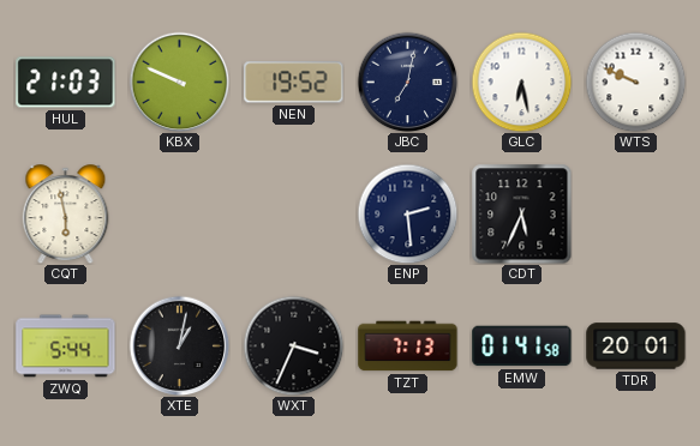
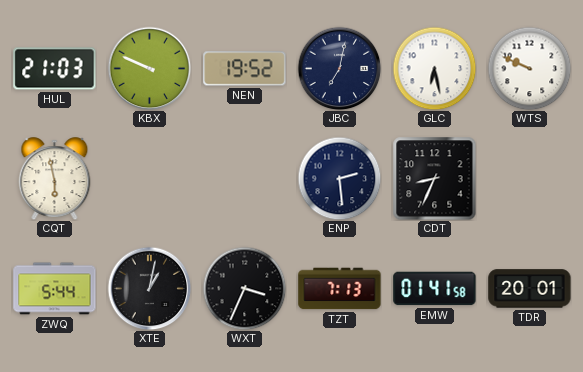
CDT: 5:34 -> 8:34 (434, 178)
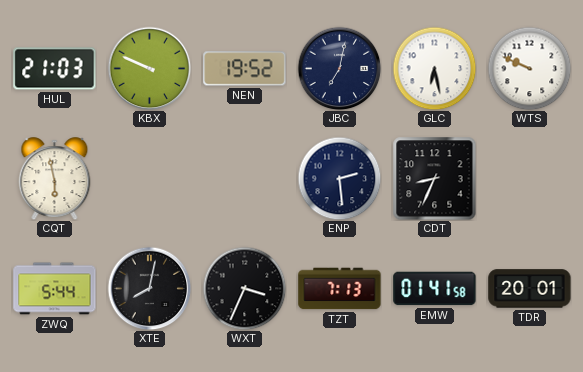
XTE: 1:02 -> 8:02 (149, 288)
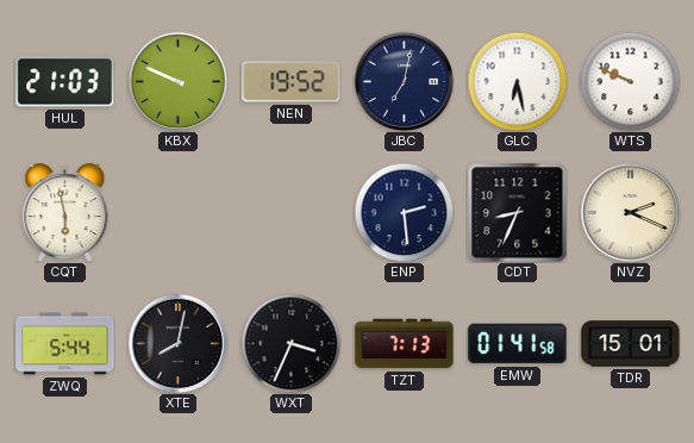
NVZ: none -> 2:19 (630, 212)
TDR: 20:01 -> 15:01 (631, 344)
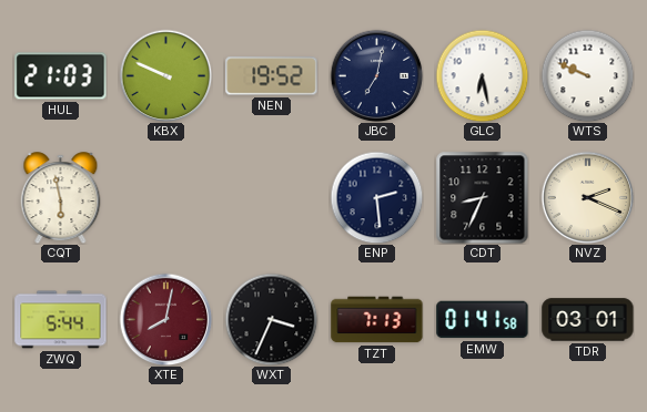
XTE dial: black -> burgundy (165, 319)
TDR: 15:01 -> 03:01 (588, 320)
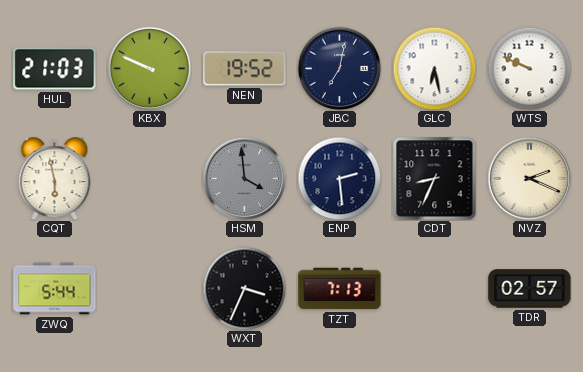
HSM: none -> 3:59 (244, 178)
XTE: 8:02 -> none (165, 319)
EMW: 01:41 -> none (483, 320)
TDR: 03:01 -> 02:57 (530, 289)
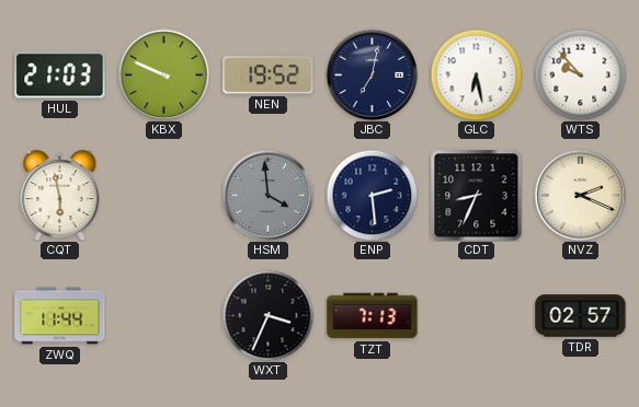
WTS: 9:49 -> 9:53 (580, 74)
ZWQ: 5:44 -> 11:44 (60, 316)
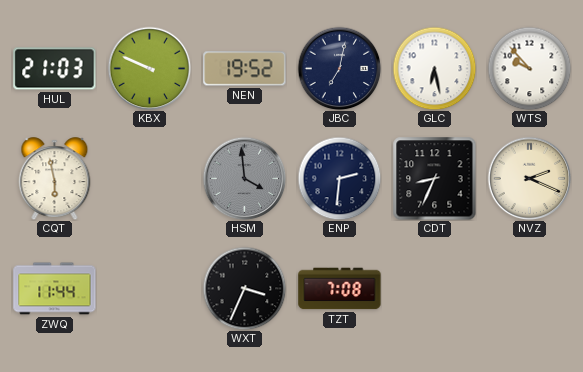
ENP: 2:29 -> 2:31 (339, 178)
TZT: 7:13 -> 7:08 (340, 289)
TDR: 02:57 -> none (581, 316)
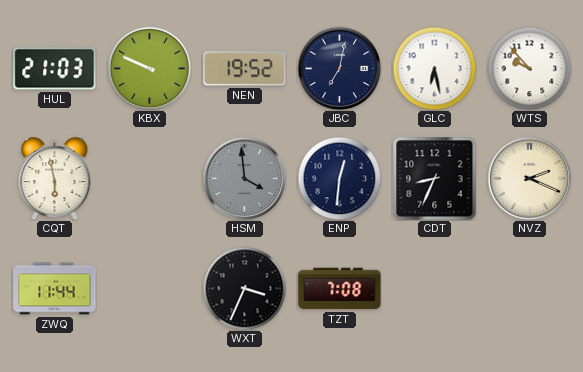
ENP: 2:31 -> 12:31 (339, 178)
